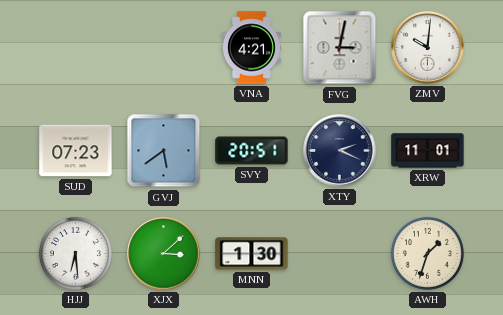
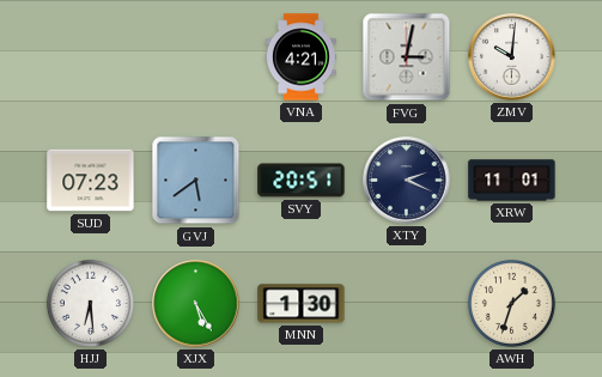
XJX: 3:08 -> 5:25 (196, 304)
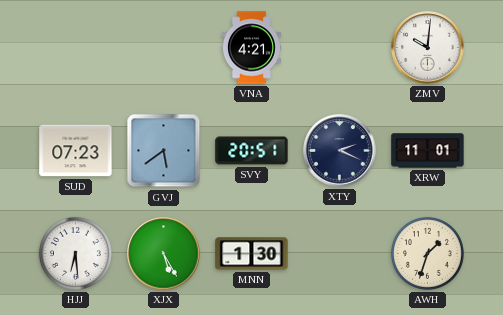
FVG: 3:02 -> none (407, 57)
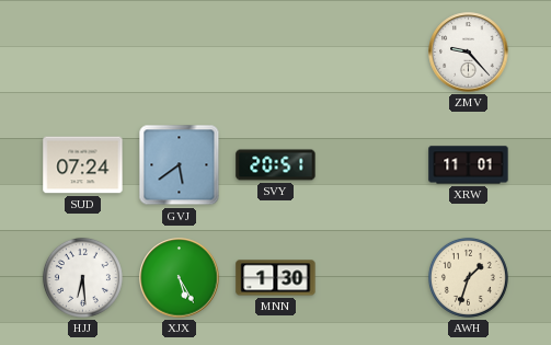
VNA: 4:21 -> none (251, 48)
ZMV: 10:01 -> 9:23 (469, 53)
SUD: 07:23 -> 07:24 (83, 165)
XTY: 2:19 -> none (340, 151)
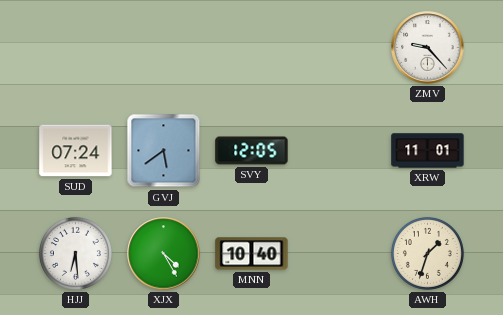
SVY: 20:51 -> 12:05 (252, 151)
XJX: 5:25 -> 4:25 (164, 254)
MNN: 1:30 -> 10:40 (252, 254)
